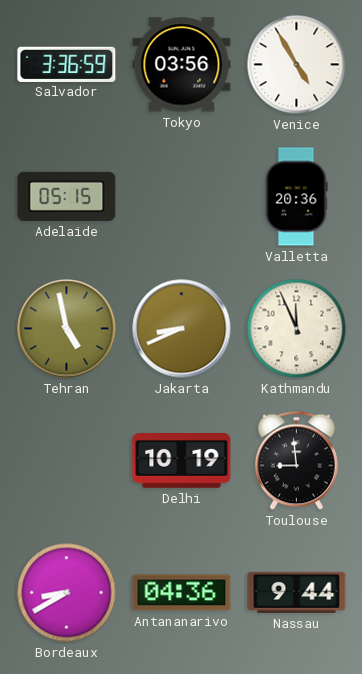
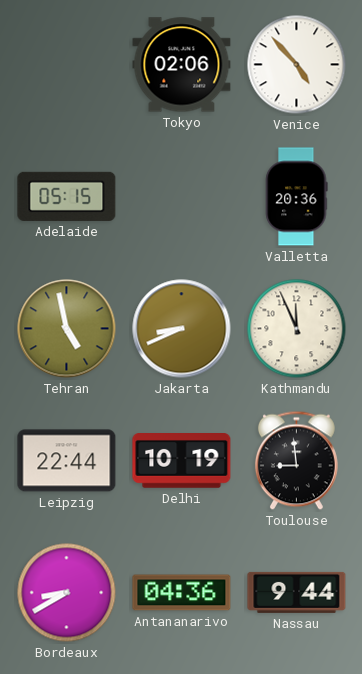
Salvador: 3:36 -> none (67, 64)
Tokyo: 03:56 -> 02:06 (182, 65)
Venice: 4:55 -> 4:53 (297, 65)
Leipzig: none -> 22:44 (67, 461)
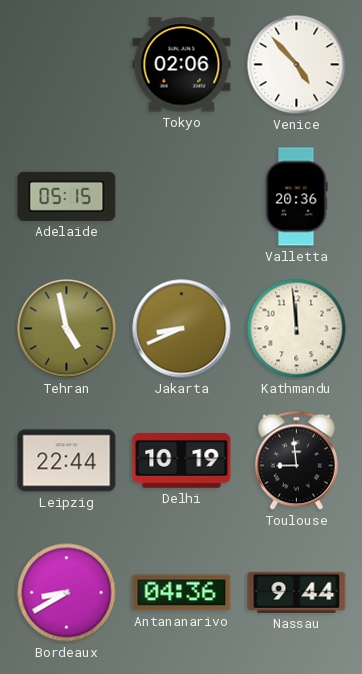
Kathmandu: 11:56 -> 11:59 (297, 329)
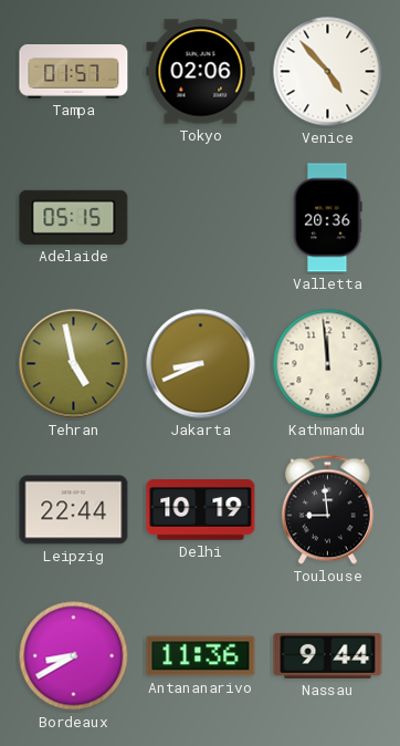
Tampa: none -> 01:57 (74, 72)
Antananarivo: 04:36 -> 11:36 (201, 656)
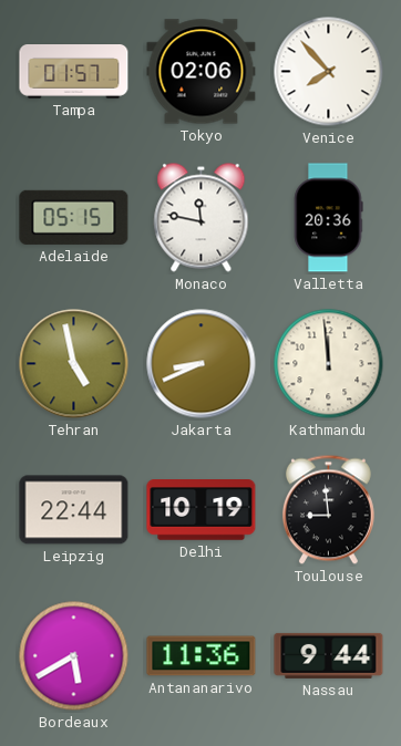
Venice: 4:53 -> 7:53 (329, 72)
Monaco: none -> 11:47 (202, 218)
Bordeaux: 8:40 -> 5:40 (74, 656)
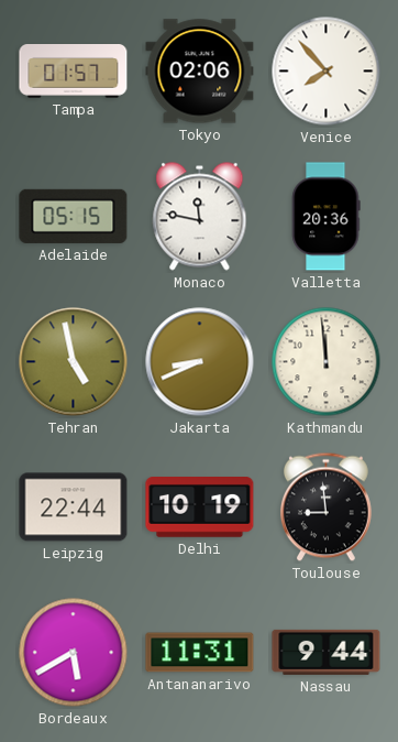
Antananarivo: 11:36 -> 11:31 (200, 653)
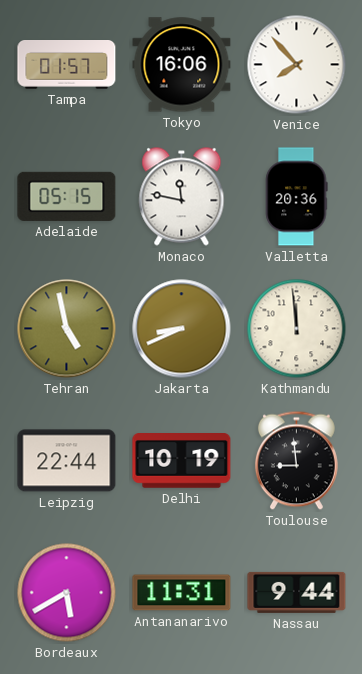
Tokyo: 02:06 -> 16:06 (182, 65)
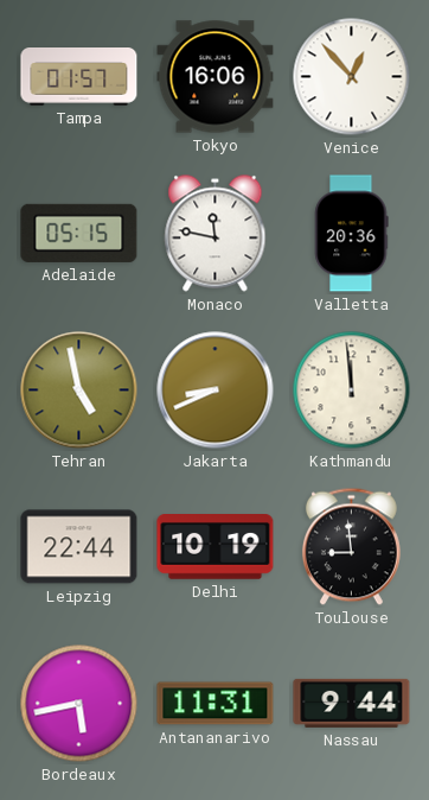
Venice: 7:53 -> 12:53 (352, 77)
Bordeaux: 5:40 -> 5:43 (79, 704)
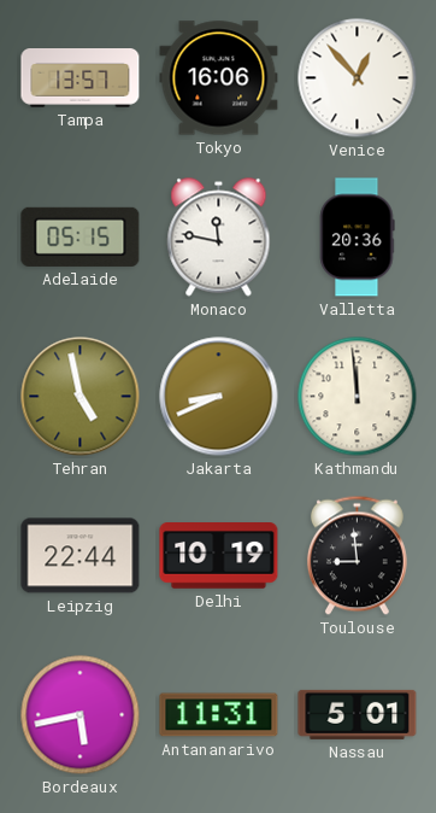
Tampa: 01:57 -> 13:57 (81, 78)
Nassau: 9:44 -> 5:01 (358, 714)
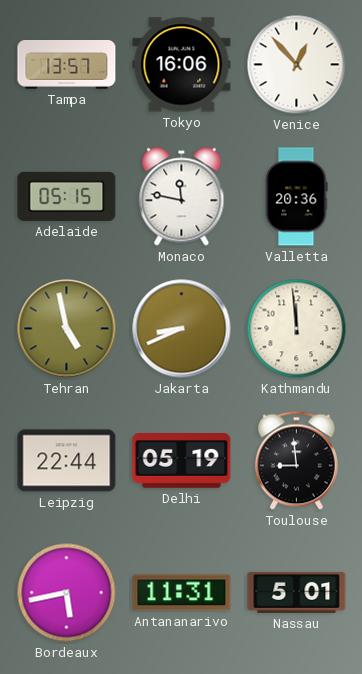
Delhi: 10:19 -> 05:19 (182, 461)
